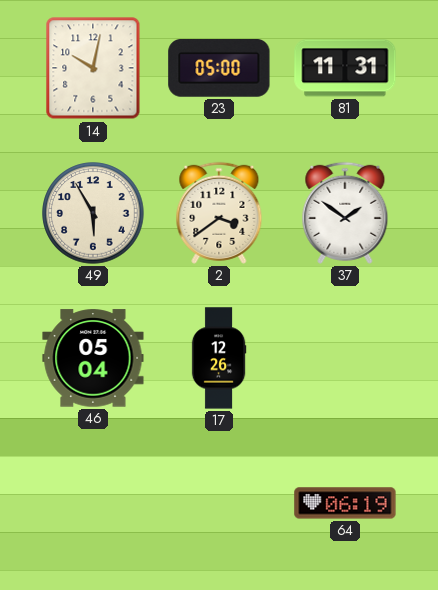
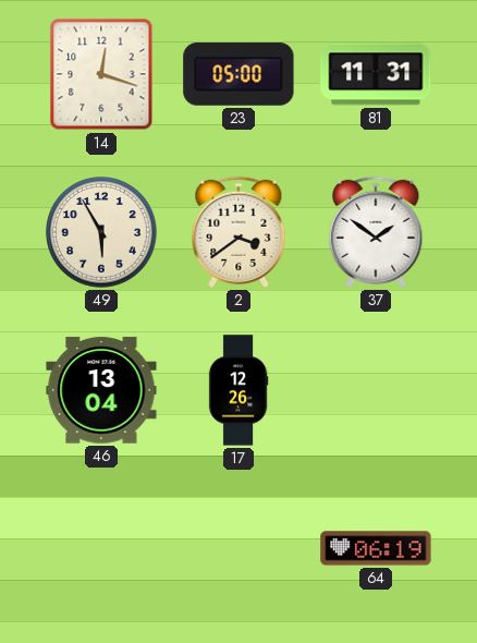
14: 10:02 -> 12:18 (101, 74)
46: 05:04 -> 13:04 (101, 390)
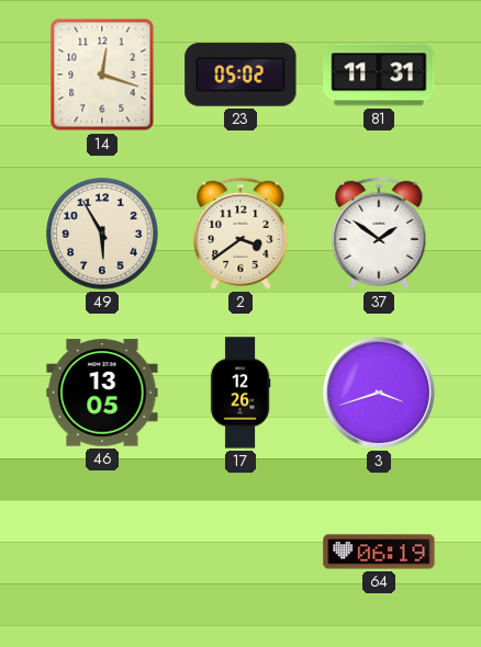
23: 05:00 -> 05:02 (240, 75)
46: 13:04 -> 13:05 (102, 393)
3: none -> 3:42 (379, 393)
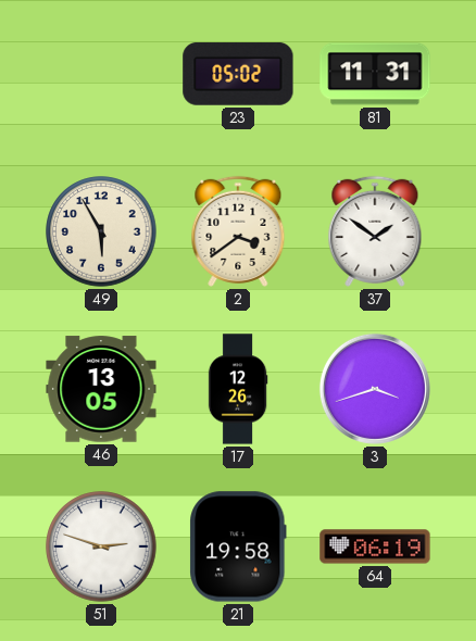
14: 12:18 -> none (102, 75)
51: none -> 2:48 (101, 546)
21: none -> 19:58 (238, 546)
